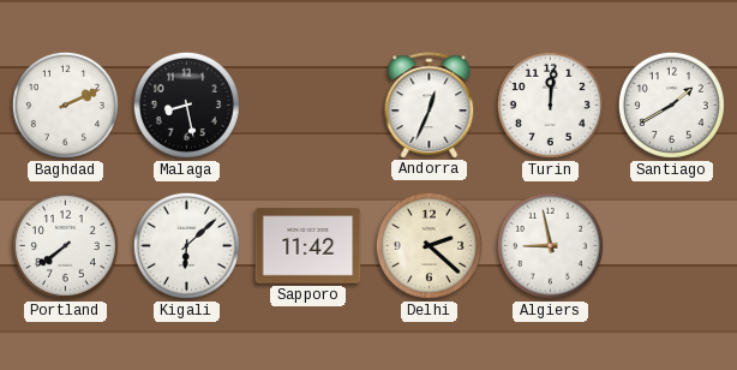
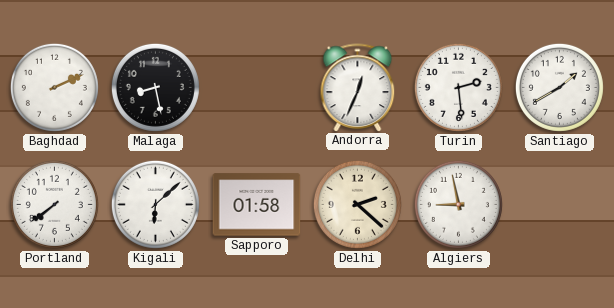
Turin: 12:01 -> 2:29 (458, 87)
Sapporo: 11:42 -> 01:58 (257, 205)
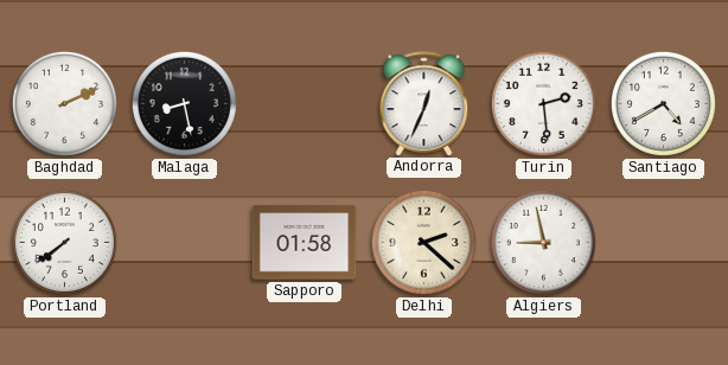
Santiago: 1:40 -> 4:40 (663, 103)
Kigali: 6:08 -> none (155, 204)
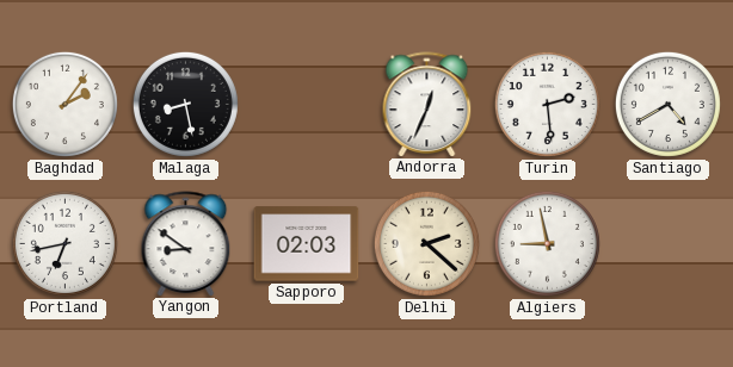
Baghdad: 2:11 -> 2:06 (64, 104)
Portland: 7:39 -> 6:43 (64, 243)
Yangon: none -> 8:51 (186, 243)
Sapporo: 01:58 -> 02:03 (307, 244)
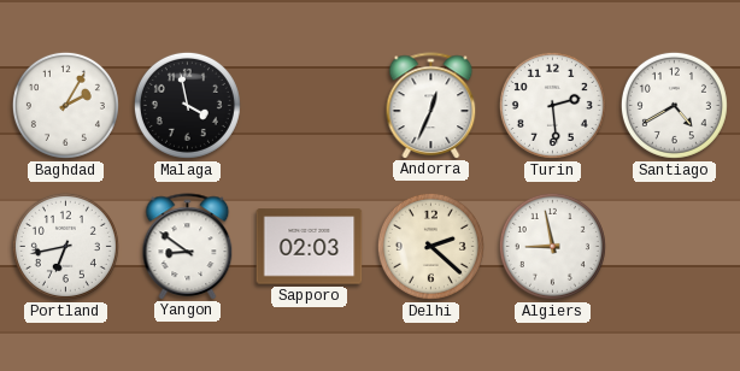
Baghdad: 2:06 -> 2:05 (65, 105)
Malaga: 8:28 -> 3:58 (187, 105)
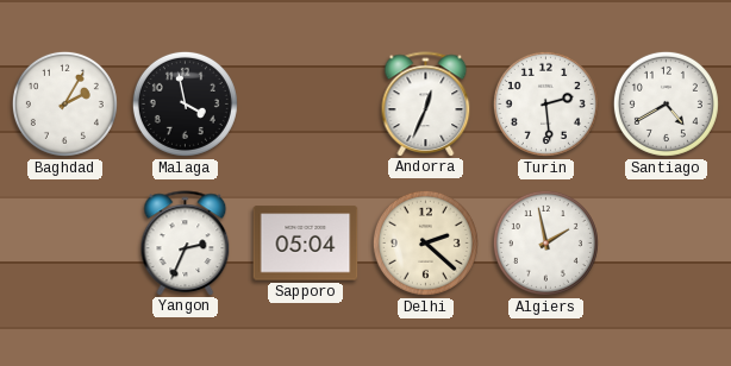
Portland: 6:43 -> none (65, 246)
Yangon: 8:51 -> 2:34 (186, 242)
Sapporo: 02:03 -> 05:04 (306, 244)
Algiers: 8:58 -> 1:58 (545, 242)
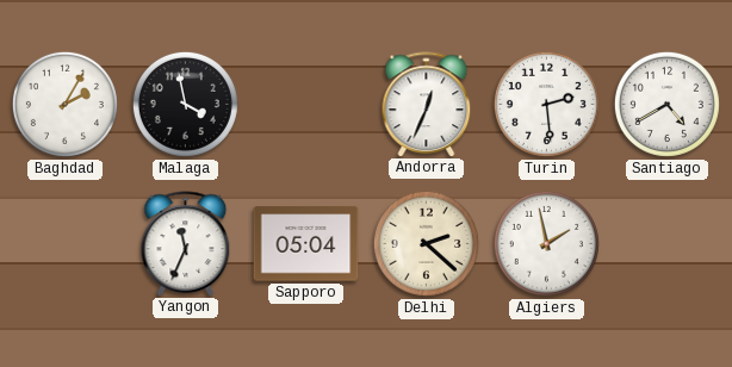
Yangon: 2:34 -> 11:34 (186, 243)
